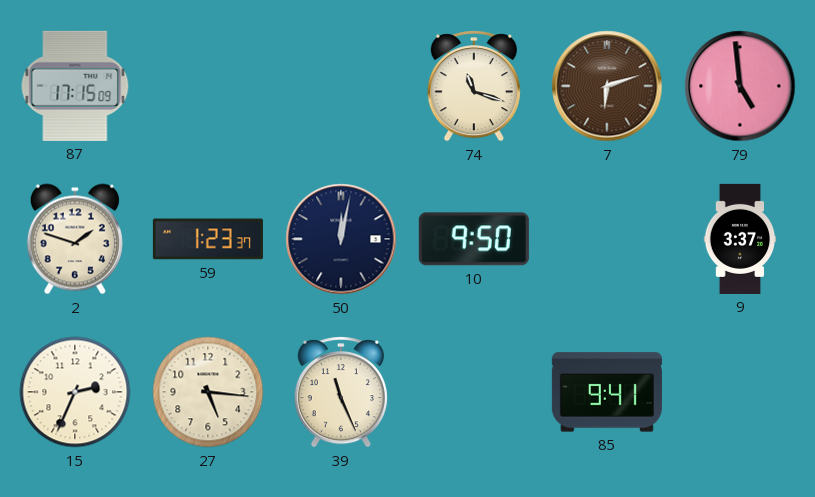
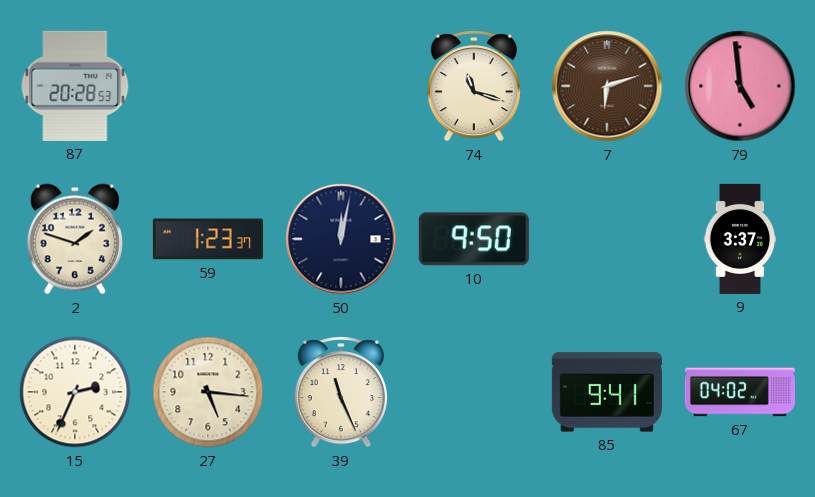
87: 17:15 -> 20:28 (75, 86)
67: none -> 04:02 (740, 392)
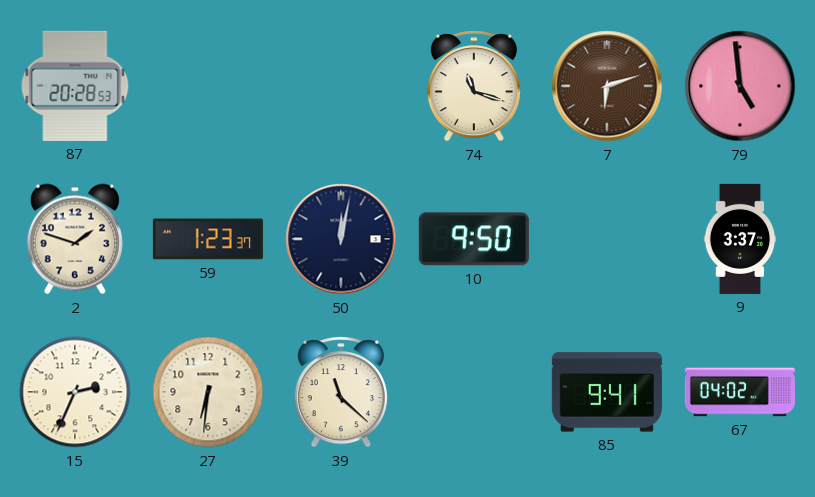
27: 5:16 -> 6:31 (208, 392)
39: 11:26 -> 11:22 (341, 392)
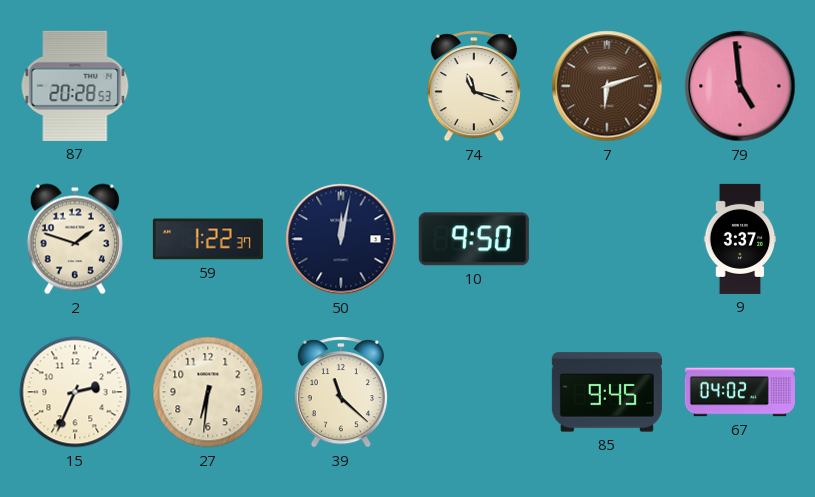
59: 1:23 -> 1:22 (208, 239)
85: 9:41 -> 9:45 (607, 392)
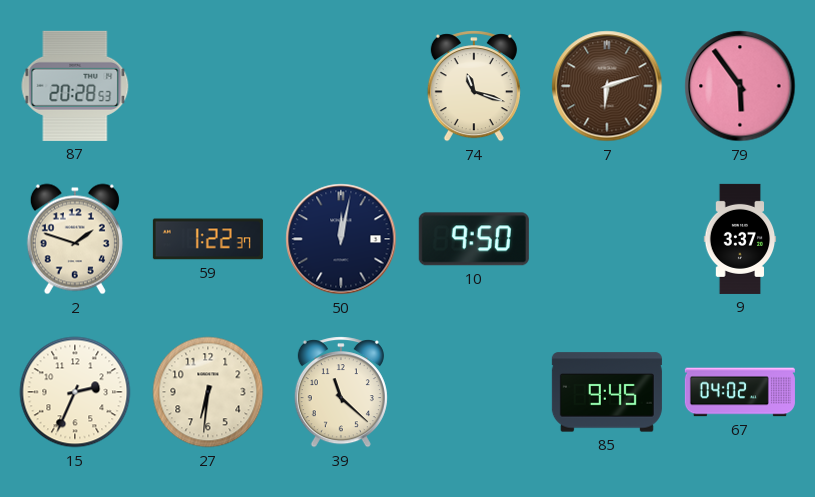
79: 4:59 -> 5:54 (740, 86)
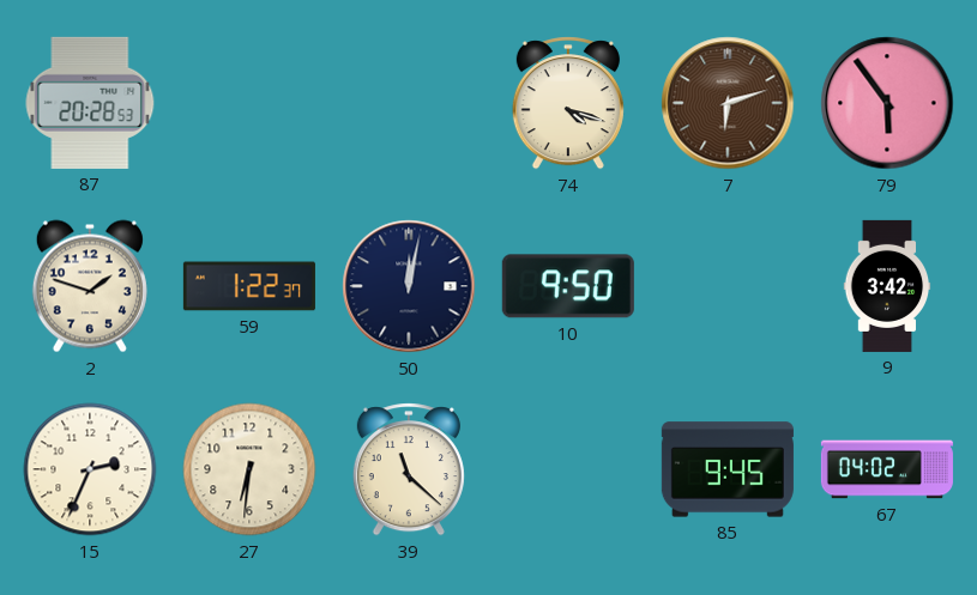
74: 11:18 -> 4:18 (568, 103)
9: 3:37 -> 3:42 (887, 286)
